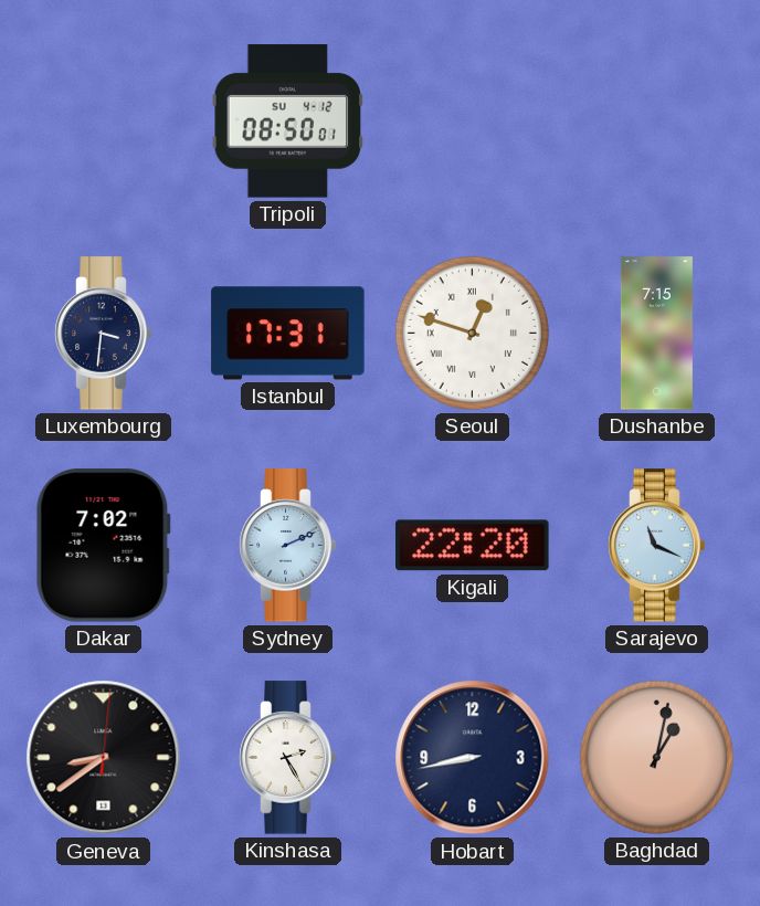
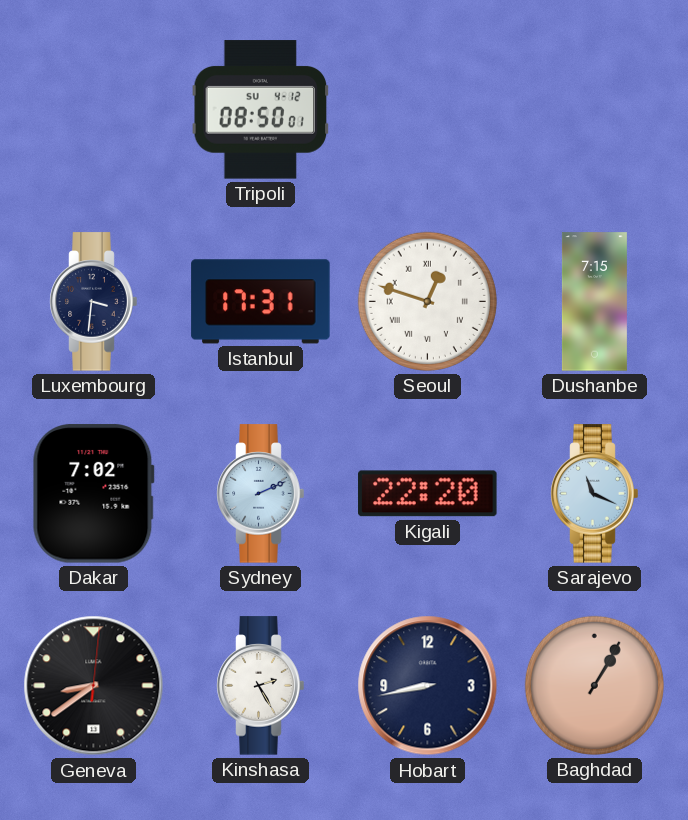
Baghdad: 1:02 -> 1:05 (594, 685)
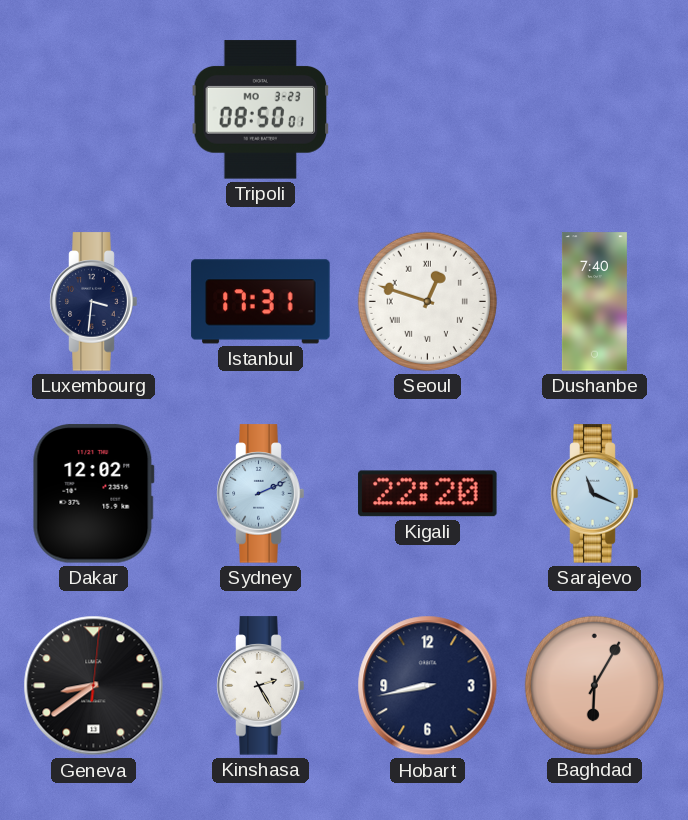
Tripoli date: SU 4-12 -> MO 3-23 (261, 110)
Dushanbe: 7:15 -> 7:40 (594, 302)
Dakar: 7:02 -> 12:02 (93, 494)
Baghdad: 1:05 -> 6:05 (594, 685)
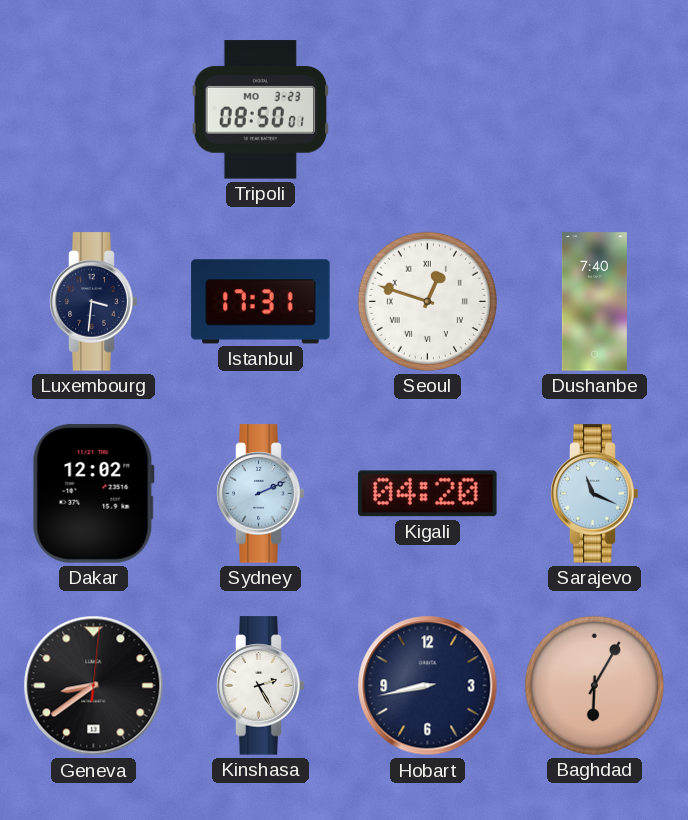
Kigali: 22:20 -> 04:20 (428, 494)
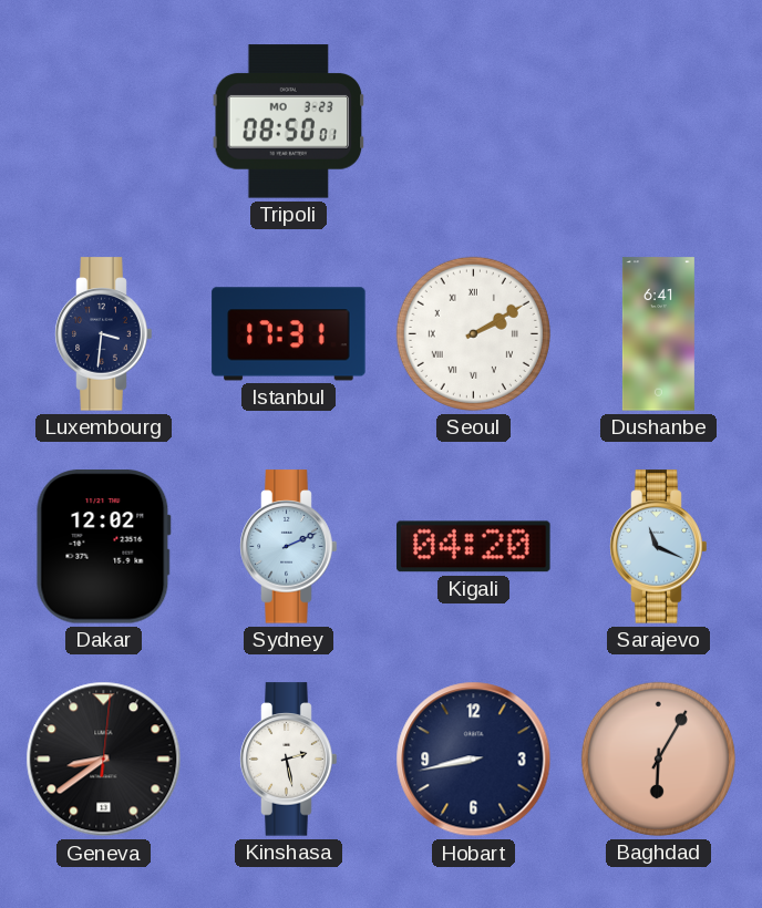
Seoul: 12:48 -> 2:10 (473, 333)
Dushanbe: 7:40 -> 6:41 (658, 334)
Kinshasa: 2:25 -> 2:28 (289, 760)
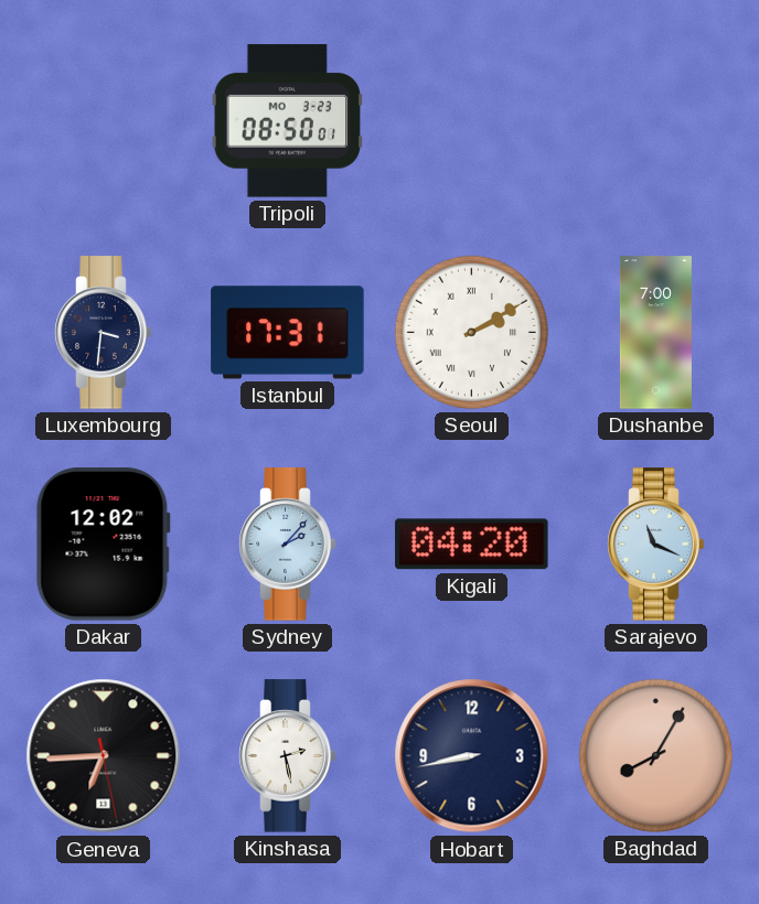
Dushanbe: 6:41 -> 7:00 (655, 333)
Sydney: 2:11 -> 2:07 (288, 545)
Geneva: 8:39 -> 6:44 (104, 756)
Baghdad: 6:05 -> 8:05 (655, 755)
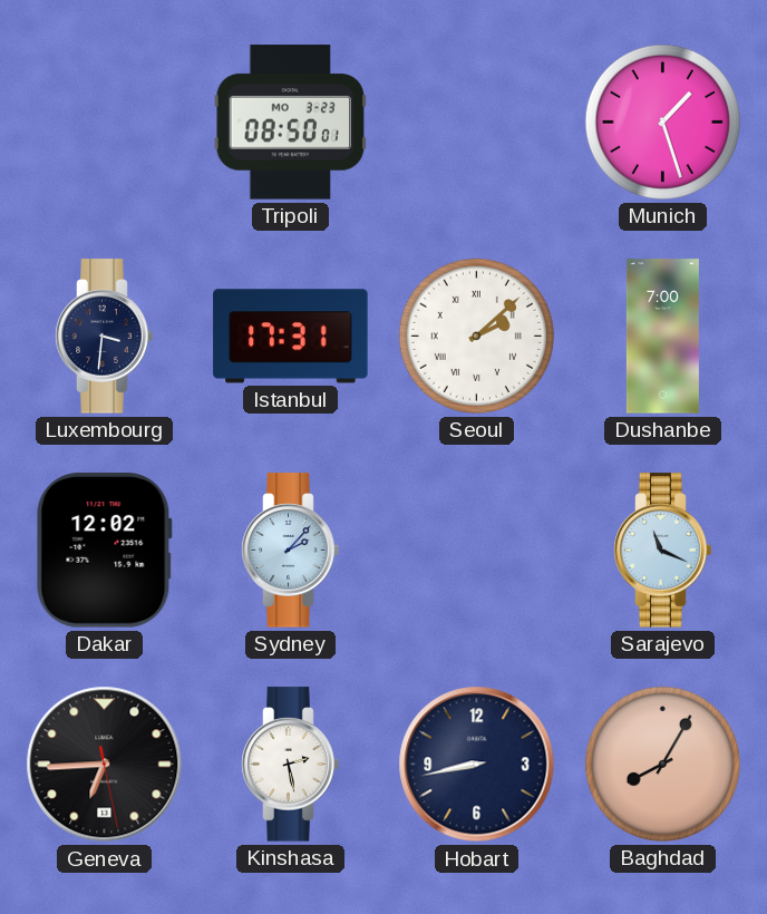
Munich: none -> 1:27 (662, 121)
Seoul: 2:10 -> 2:08 (476, 336)
Kigali: 04:20 -> none (472, 545)
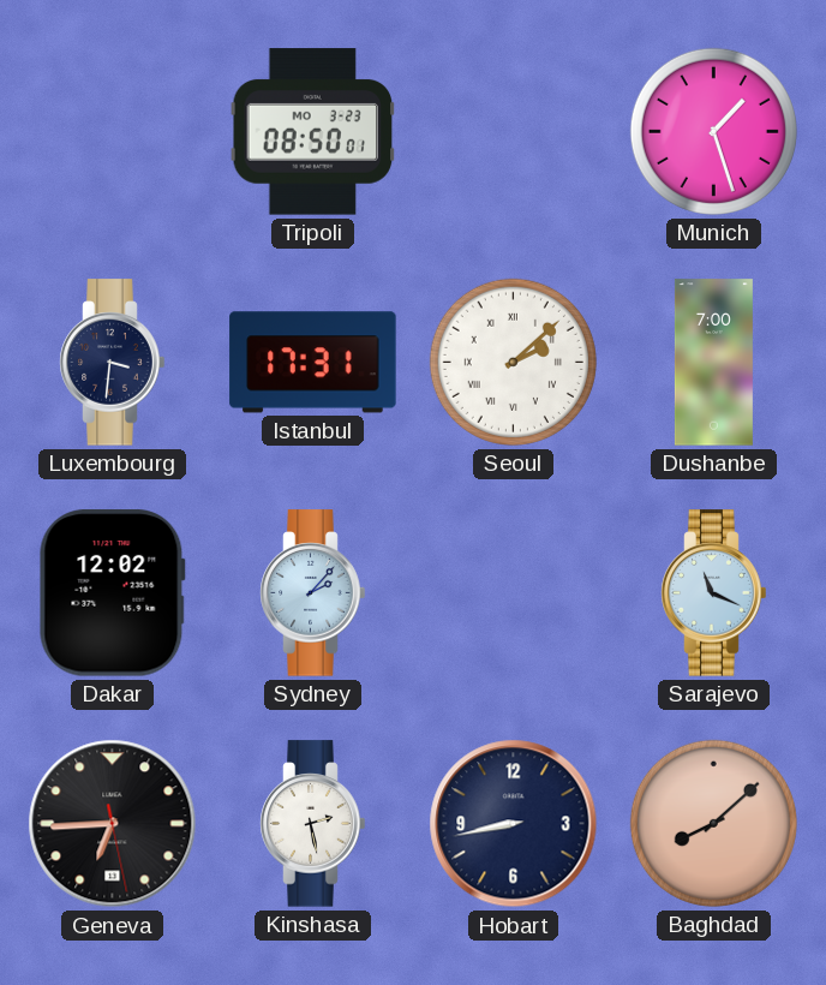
Baghdad: 8:05 -> 8:08 (713, 823)
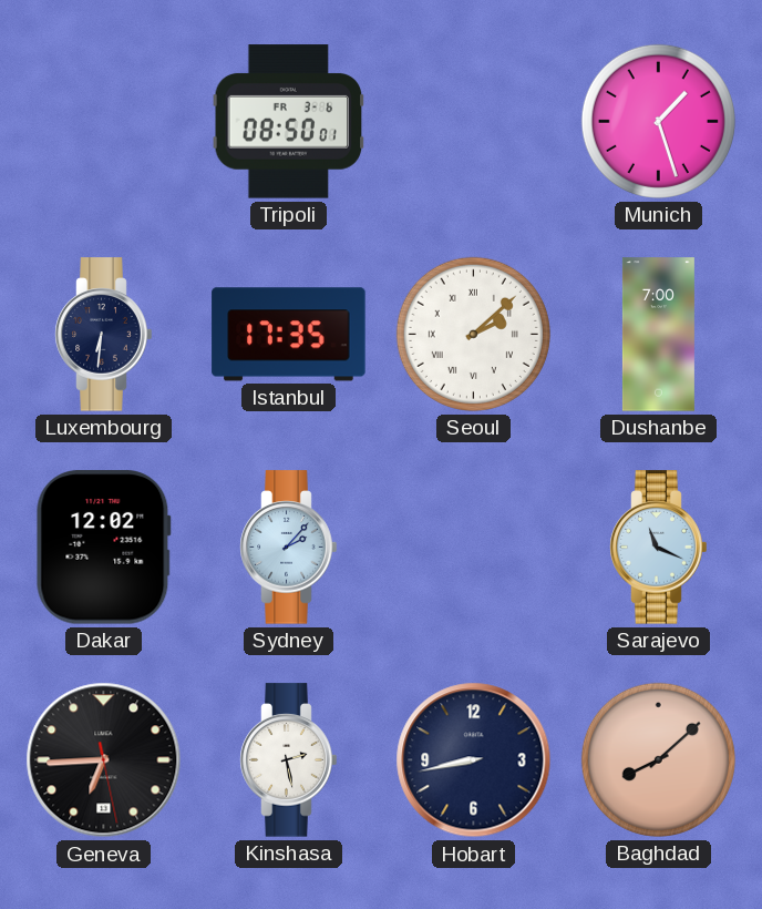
Tripoli date: MO 3-23 -> FR 3-6 (289, 122)
Luxembourg: 3:31 -> 6:31 (104, 335)
Istanbul: 17:31 -> 17:35 (289, 335)
